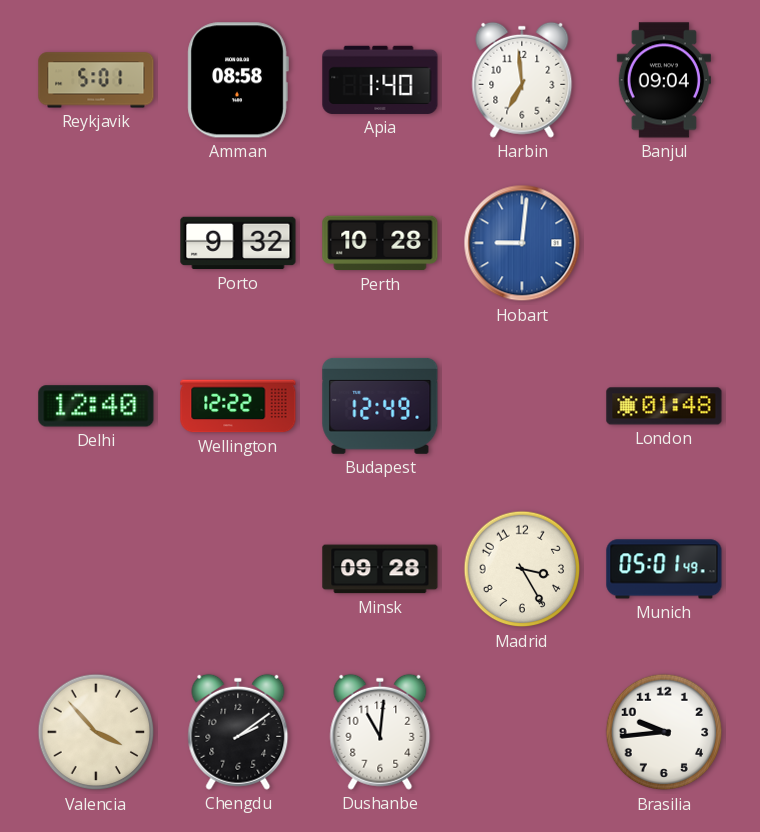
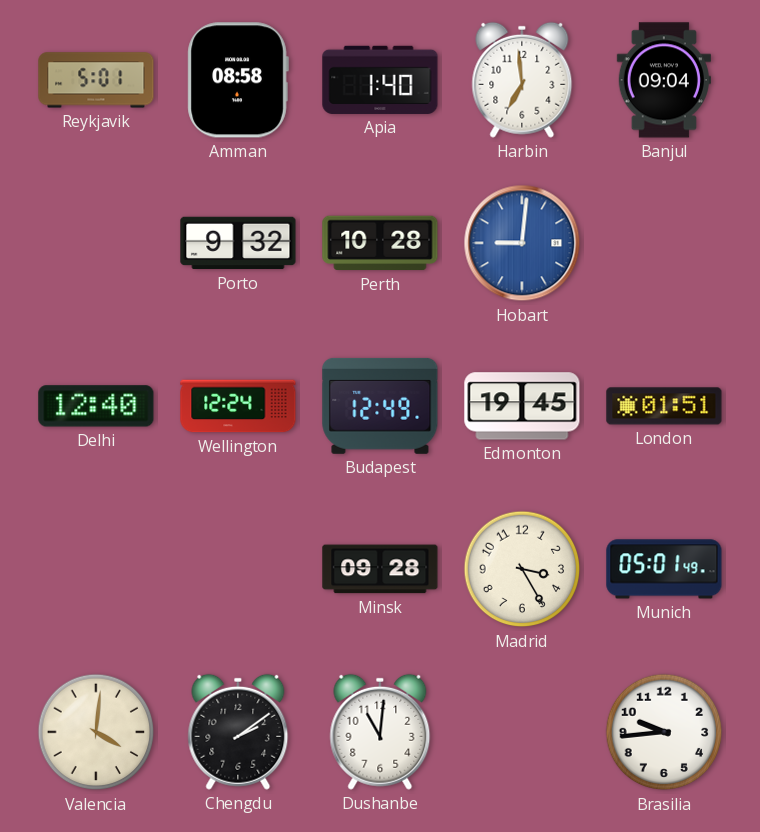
Wellington: 12:22 -> 12:24 (238, 406)
Edmonton: none -> 19:45 (522, 406)
London: 01:48 -> 01:51 (664, 406)
Valencia: 3:53 -> 4:01 (96, 732)
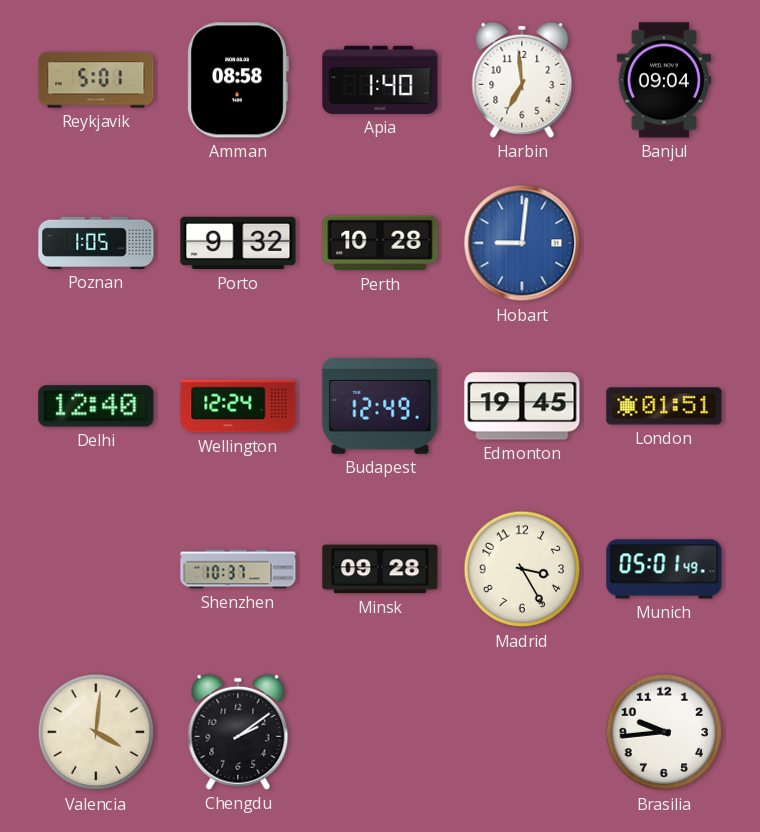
Poznan: none -> 1:05 (96, 243)
Shenzhen: none -> 10:37 (238, 569)
Dushanbe: 11:01 -> none (380, 732)
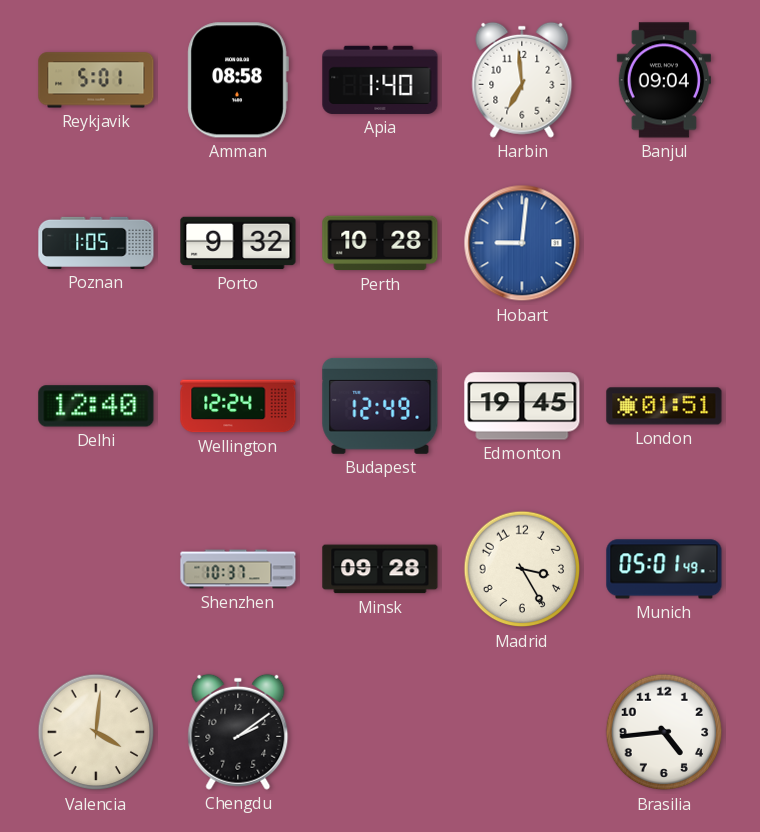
Brasilia: 9:44 -> 4:44 (664, 732)
